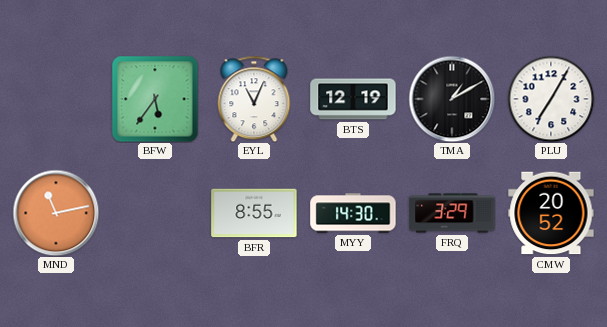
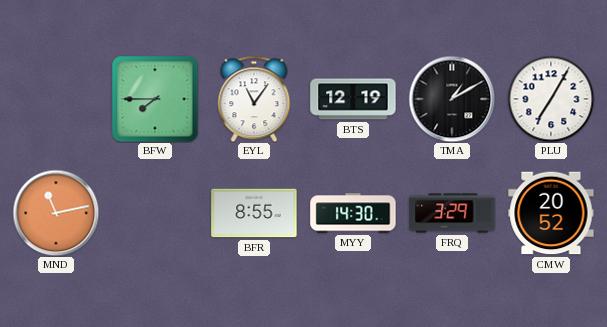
BFW: 5:36 -> 7:45 (155, 99)
EYL: 11:04 -> 11:06 (254, 99)
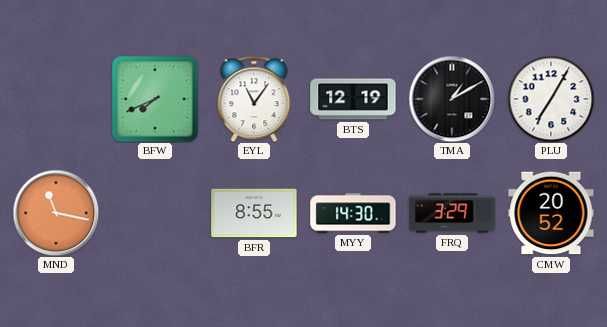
BFW: 7:45 -> 7:41 (155, 99)
MND: 11:13 -> 11:17 (56, 213)
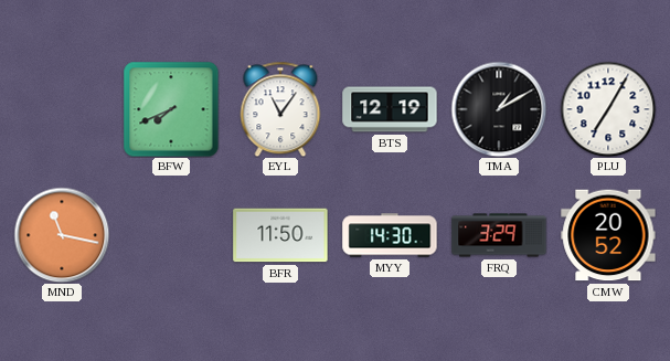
BFR: 8:55 -> 11:50 (280, 235)
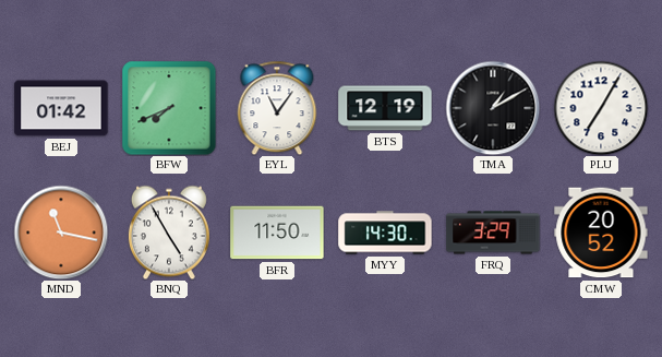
BEJ: none -> 01:42 (61, 108)
BNQ: none -> 4:55 (169, 233)
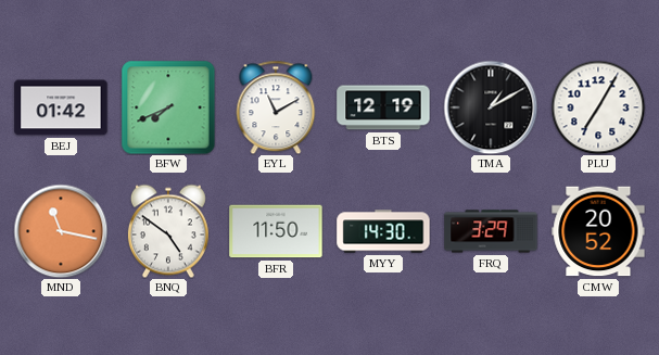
EYL: 11:06 -> 11:10 (276, 107)
BNQ: 4:55 -> 4:51 (168, 231)
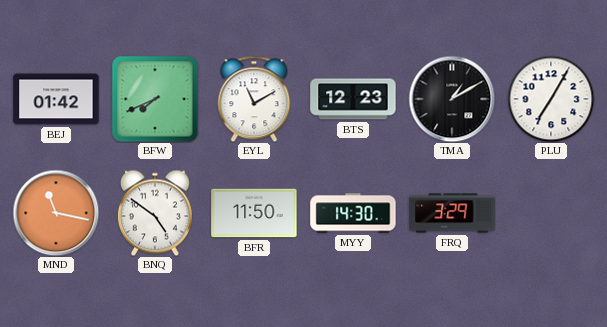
BTS: 12:19 -> 12:23 (353, 99)
CMW: 20:52 -> none (598, 231)
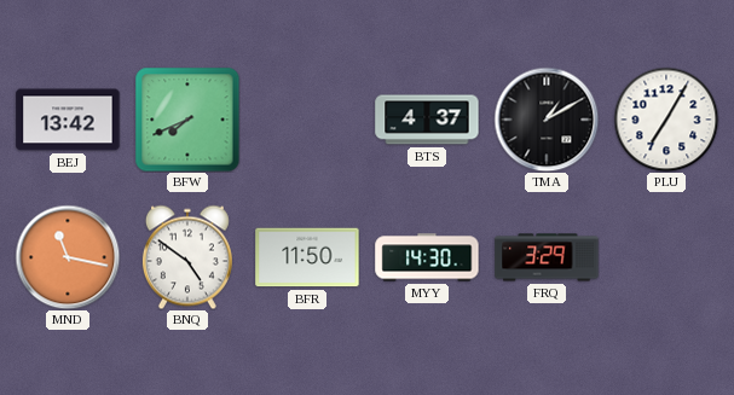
BEJ: 01:42 -> 13:42 (68, 120)
EYL: 11:10 -> none (254, 99)
BTS: 12:23 -> 4:37 (427, 120)
